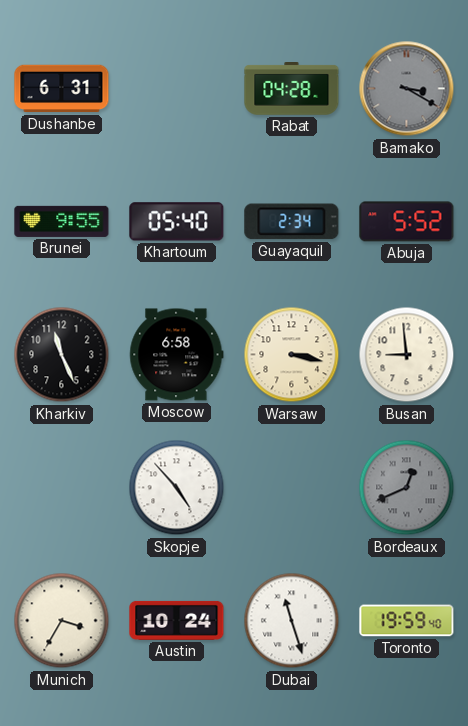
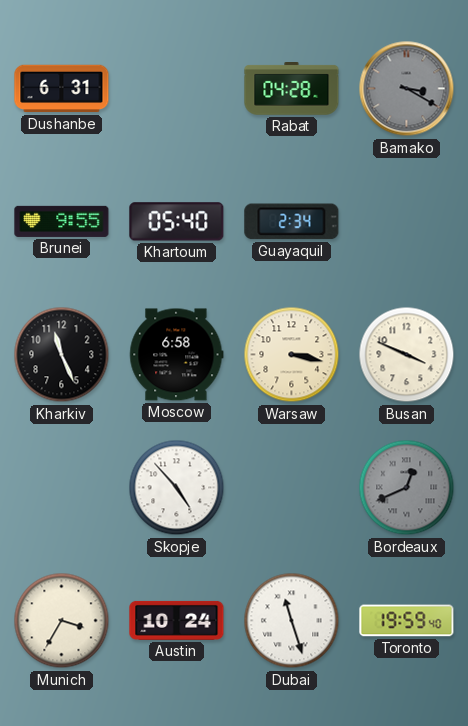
Abuja: 5:52 -> none (407, 222)
Busan: 8:59 -> 3:49 (407, 355)
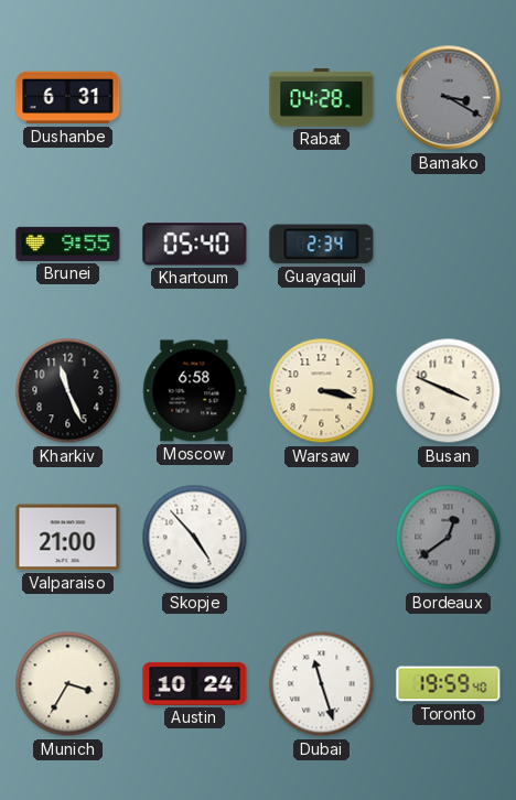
Valparaiso: none -> 21:00 (68, 538)
Bordeaux: 12:41 -> 12:39 (449, 538)
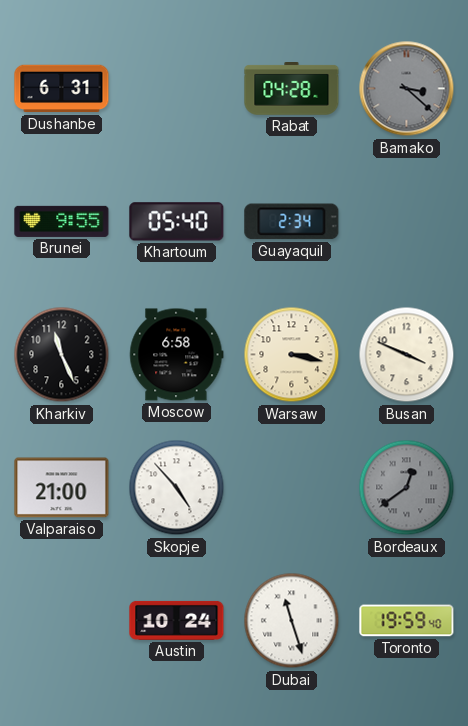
Bamako: 3:20 -> 3:22 (407, 89)
Munich: 3:35 -> none (68, 684)
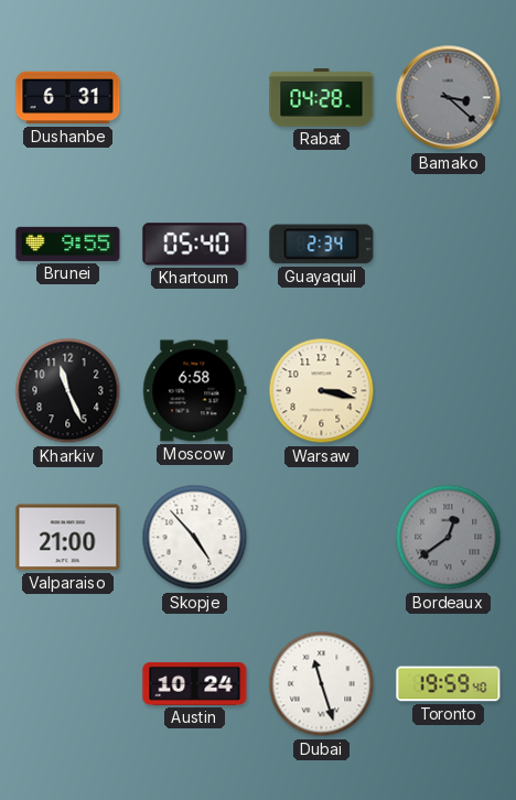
Busan: 3:49 -> none (407, 355)
